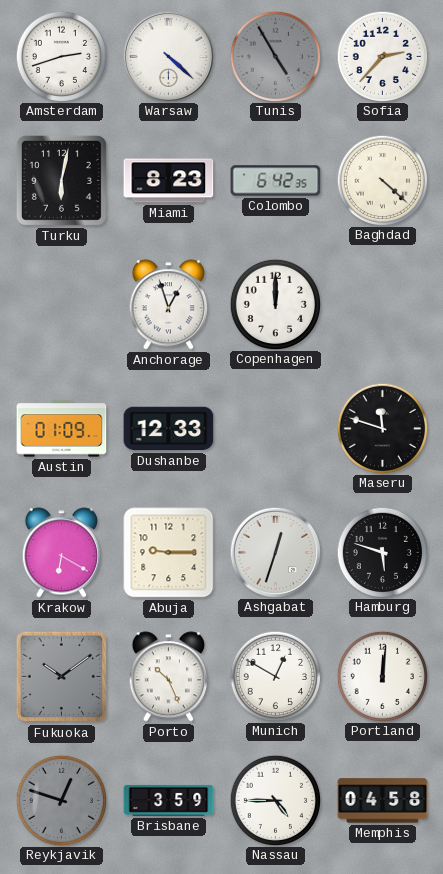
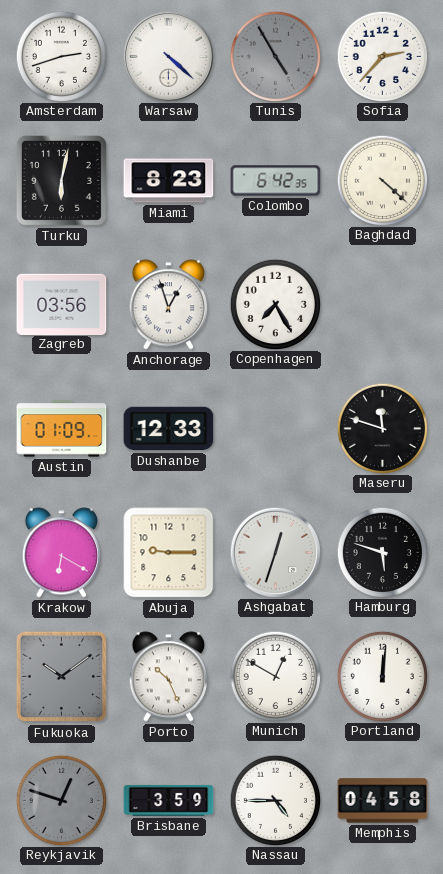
Zagreb: none -> 03:56 (62, 304)
Copenhagen: 12:00 -> 7:25 (275, 304)
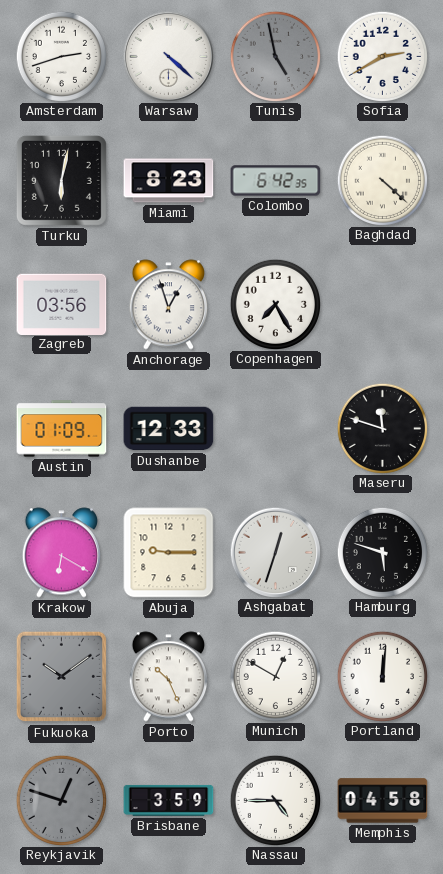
Tunis: 4:55 -> 4:58 (275, 56)
Sofia: 2:37 -> 2:40 (382, 56)
